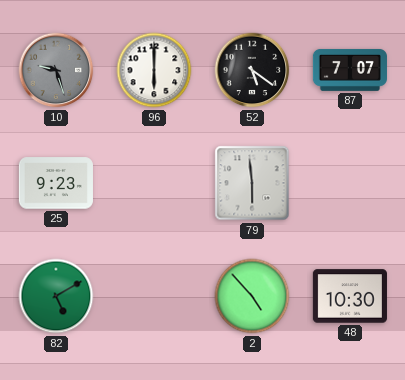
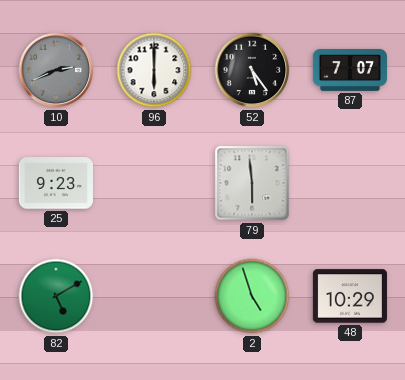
10: 9:27 -> 2:41 (56, 70)
52: 5:21 -> 5:24 (252, 70)
2: 4:53 -> 4:57 (252, 296)
48: 10:30 -> 10:29 (350, 296)
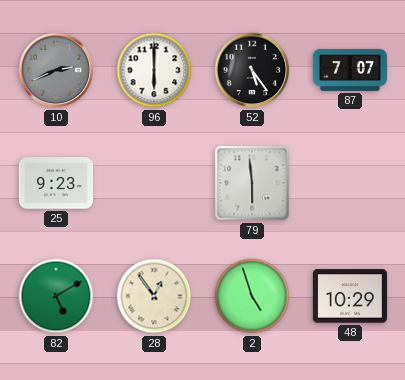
28: none -> 12:54 (154, 296)
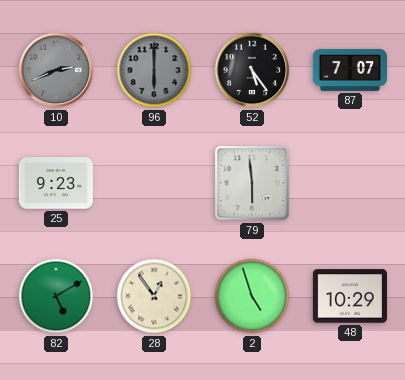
96 dial: white -> grey (154, 70)
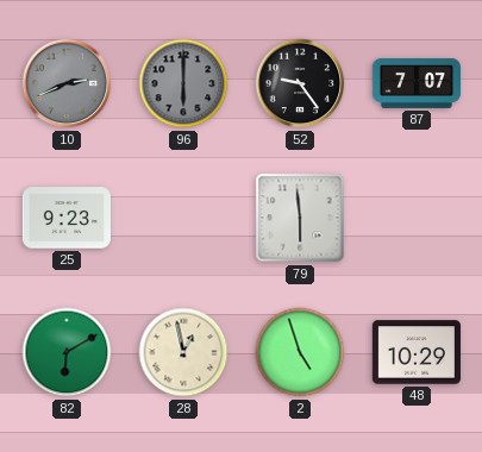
52: 5:24 -> 9:24 (300, 83)
82: 5:10 -> 6:10 (67, 352)
28: 12:54 -> 12:58 (183, 352)
